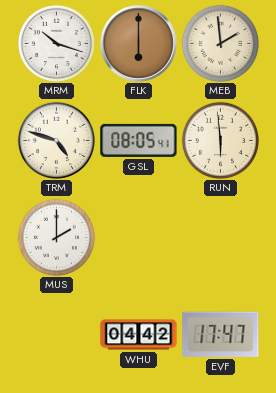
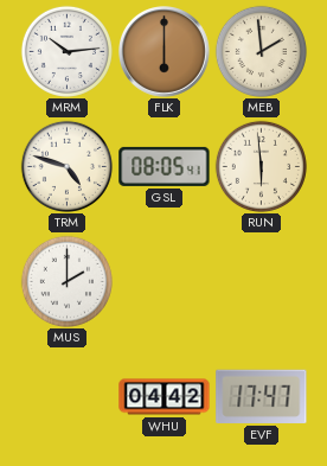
MRM: 10:18 -> 10:14 (66, 51)
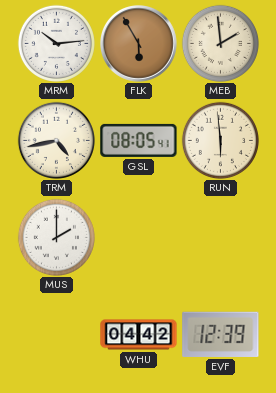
FLK: 6:00 -> 5:55 (139, 44)
TRM: 4:48 -> 4:43 (56, 140)
EVF: 17:47 -> 12:39 (221, 334)
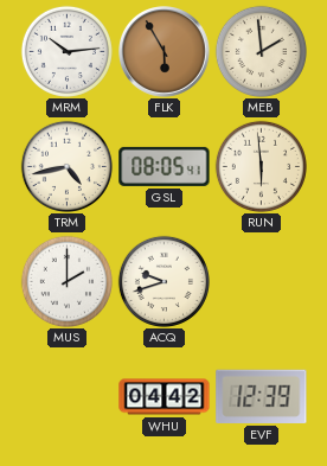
ACQ: none -> 9:42 (163, 281)
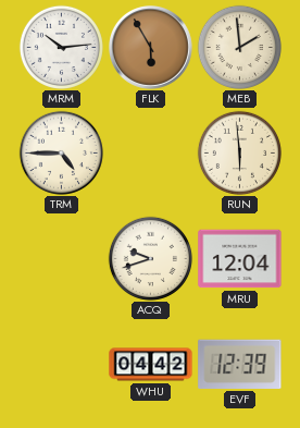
TRM: 4:43 -> 4:45 (61, 152)
GSL: 08:05 -> none (165, 166)
MUS: 2:00 -> none (66, 281)
MRU: none -> 12:04 (240, 259)
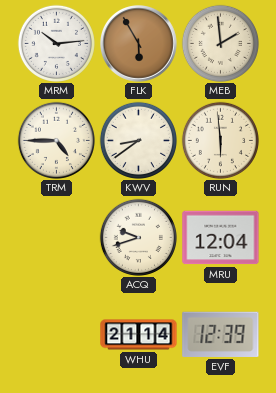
KWV: none -> 8:39 (138, 140)
WHU: 04:42 -> 21:14 (139, 335)
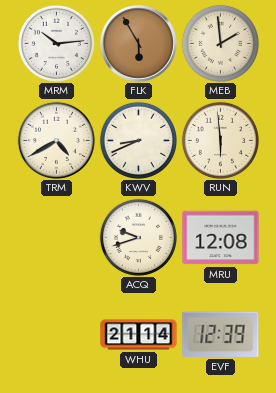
TRM: 4:45 -> 4:40 (56, 140)
KWV: 8:39 -> 8:41 (138, 140)
MRU: 12:04 -> 12:08 (221, 238)
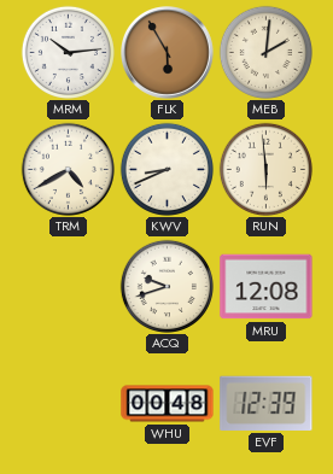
MEB: 1:59 -> 2:01 (265, 52)
WHU: 21:14 -> 00:48 (168, 404)
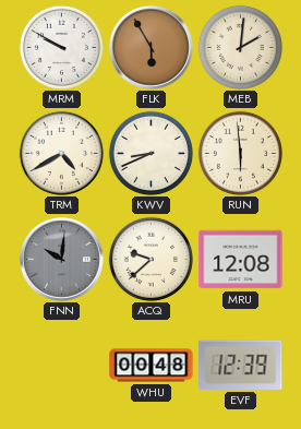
MRM: 10:14 -> 9:50 (61, 47)
FNN: none -> 10:01 (62, 260)
ACQ: 9:42 -> 9:38 (150, 259)
